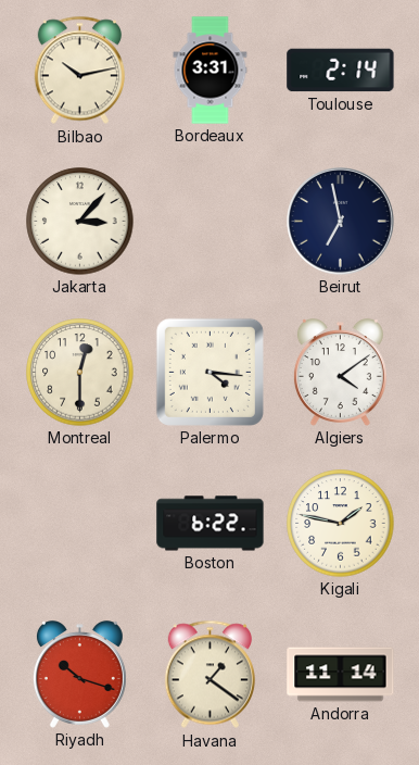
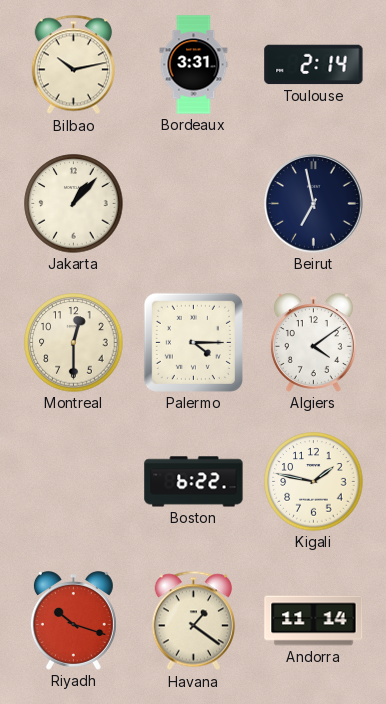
Jakarta: 3:07 -> 1:07 (74, 204)
Palermo: 4:16 -> 4:15 (193, 342)
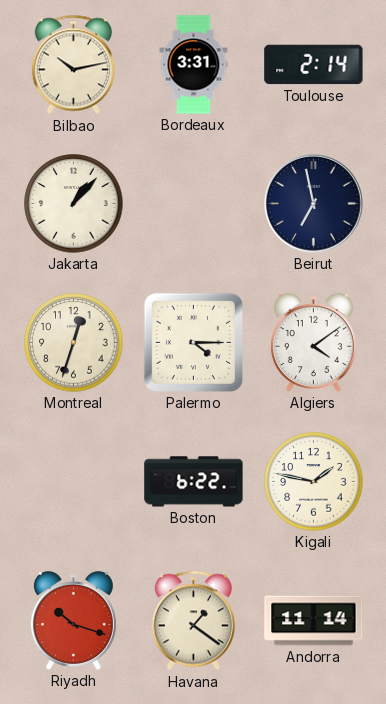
Montreal: 12:30 -> 12:33 (74, 343)
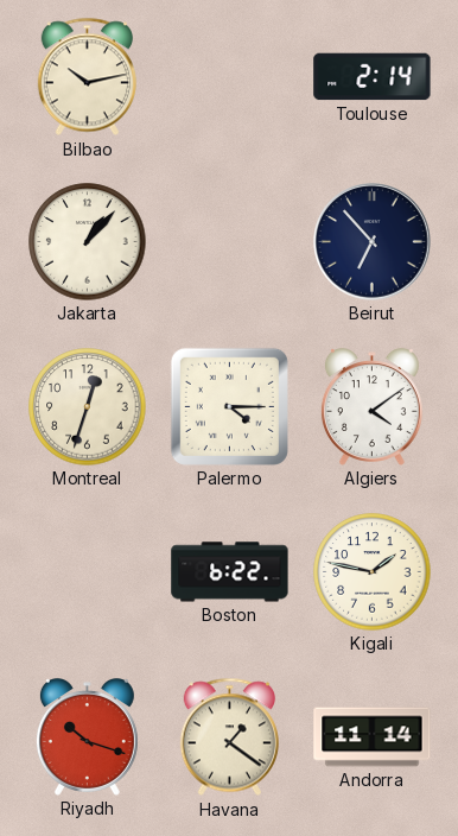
Bordeaux: 3:31 -> none (194, 65)
Beirut: 6:58 -> 6:53 (373, 242)
